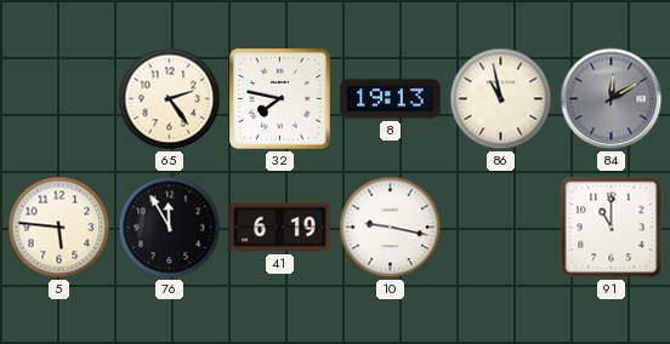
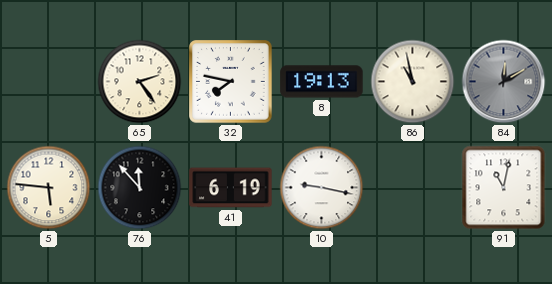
76: 11:55 -> 11:53 (140, 188)
91: 11:00 -> 11:02 (504, 188)
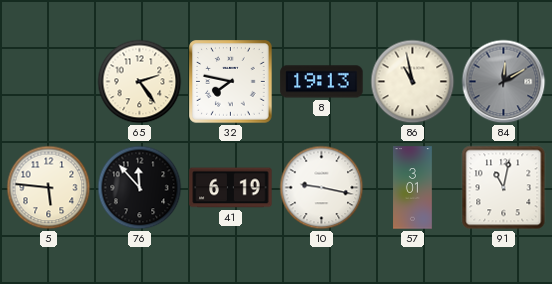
57: none -> 3:01 (413, 188)
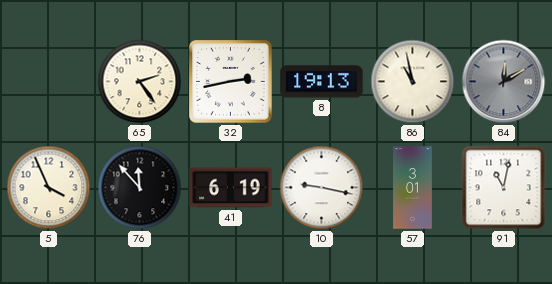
32: 7:47 -> 2:43 (231, 82)
5: 5:46 -> 3:56 (49, 188)
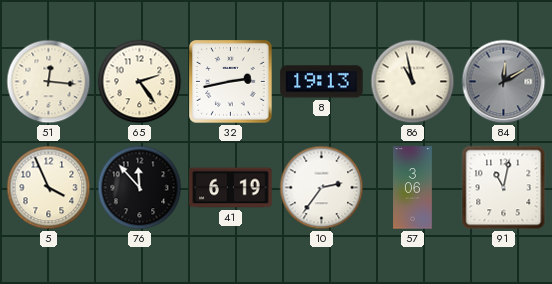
51: none -> 12:16 (49, 82)
10: 9:17 -> 2:36 (322, 188)
57: 3:01 -> 3:06 (413, 188)
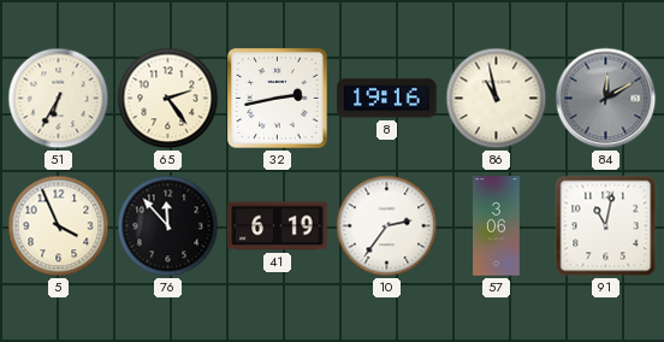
51: 12:16 -> 6:35 (59, 99)
8: 19:13 -> 19:16 (387, 99)
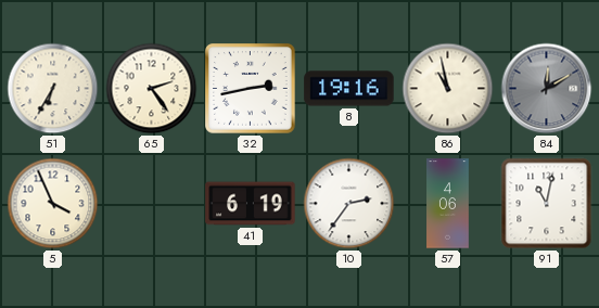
76: 11:53 -> none (168, 226)
57: 3:06 -> 4:06 (448, 204)
